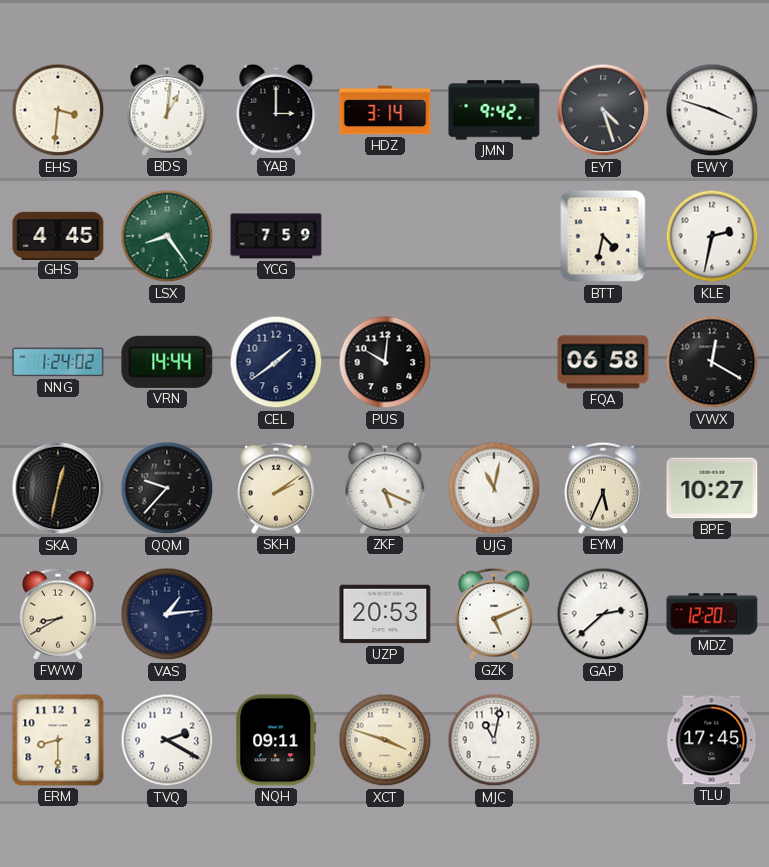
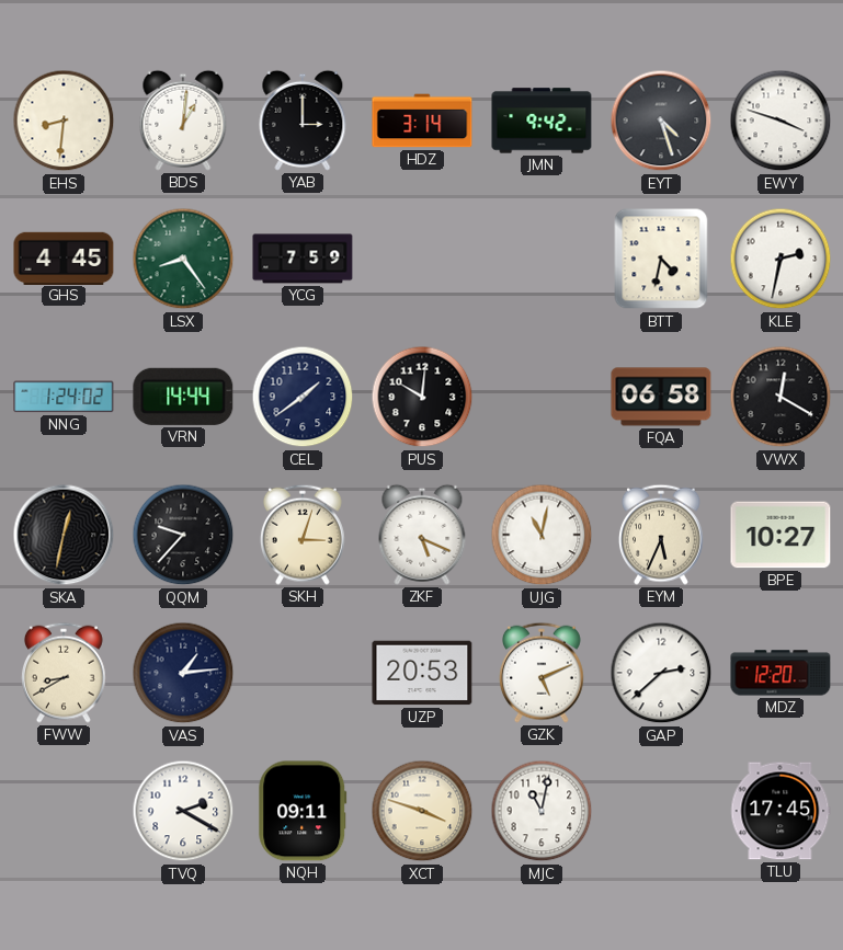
EHS: 3:31 -> 8:31 (64, 121)
SKH: 2:09 -> 3:03 (303, 535)
ERM: 8:30 -> none (58, 740)
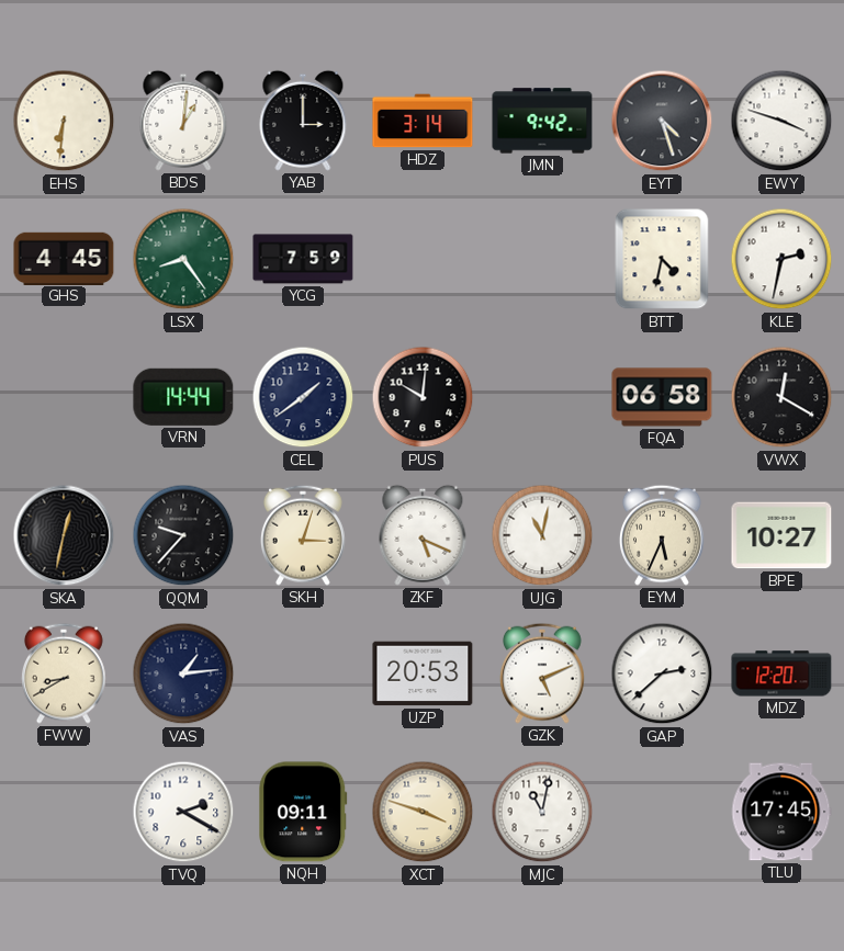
EHS: 8:31 -> 6:31 (64, 121)
NNG: 1:24 -> none (64, 397)
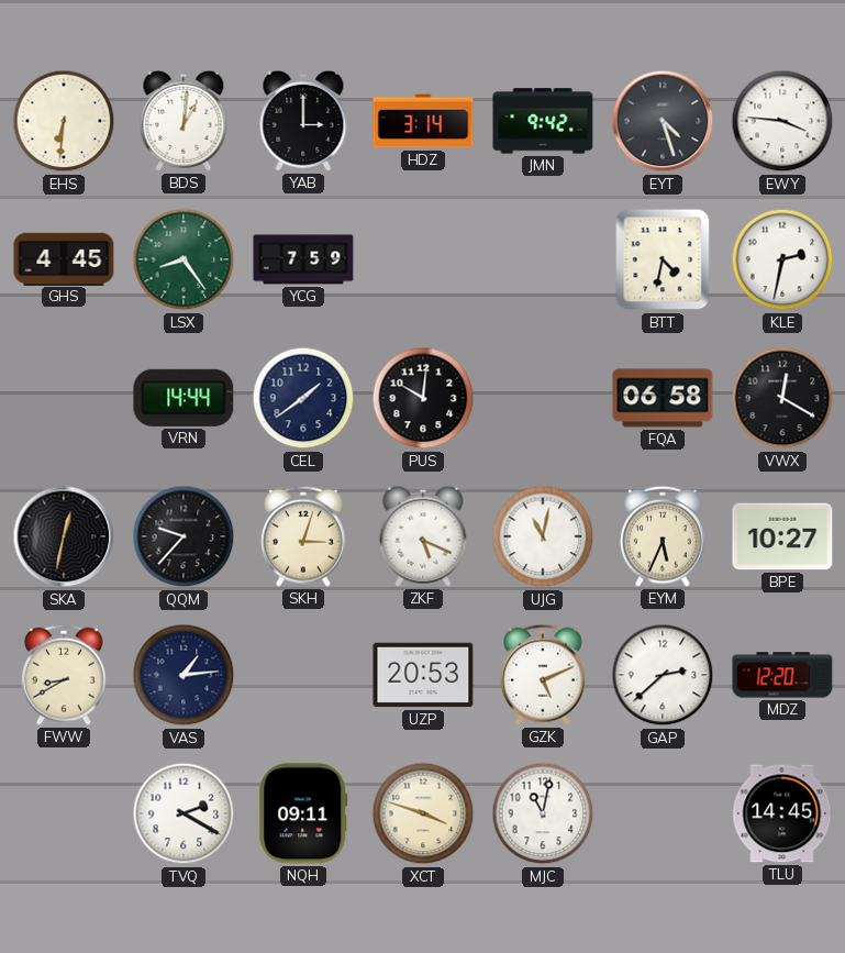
EWY: 3:48 -> 3:46 (782, 121)
TLU: 17:45 -> 14:45 (782, 813)
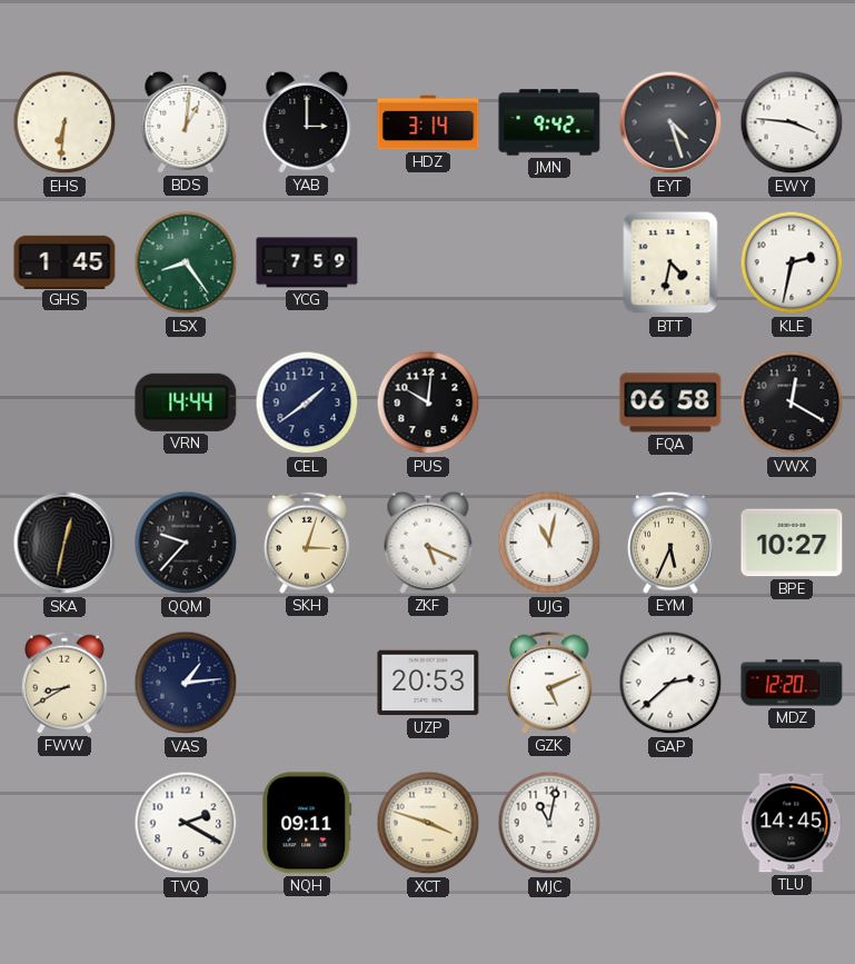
GHS: 4:45 -> 1:45 (64, 261)
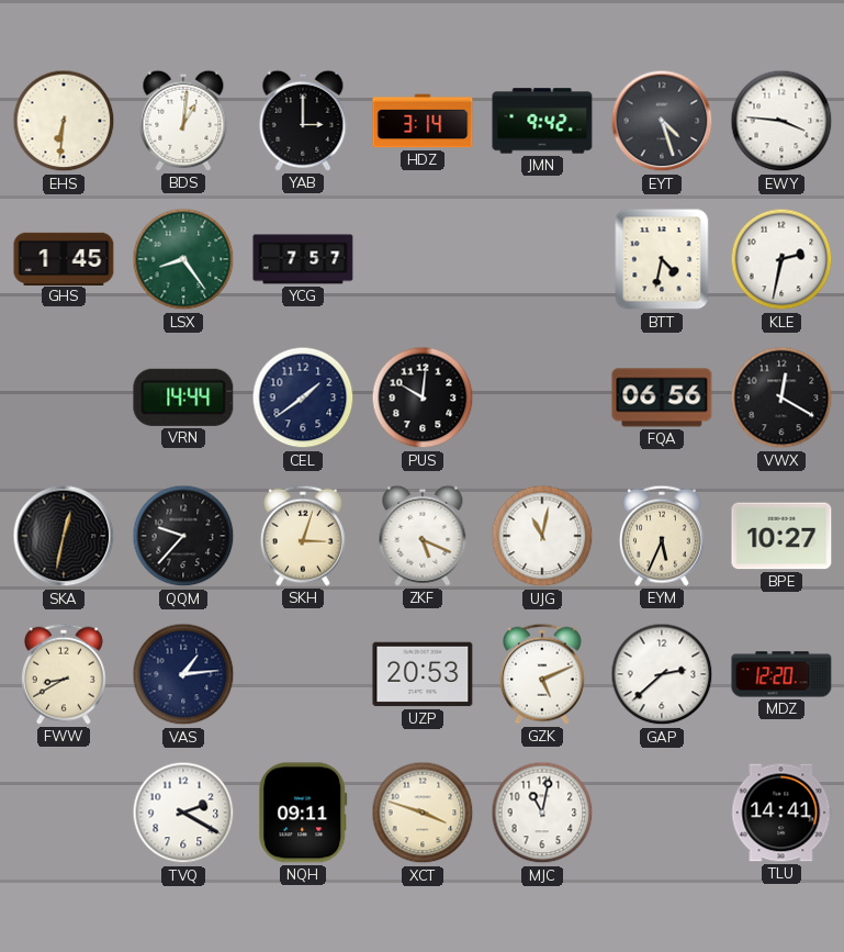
YCG: 7:59 -> 7:57 (303, 259)
FQA: 06:58 -> 06:56 (662, 397)
TLU: 14:45 -> 14:41 (781, 813)
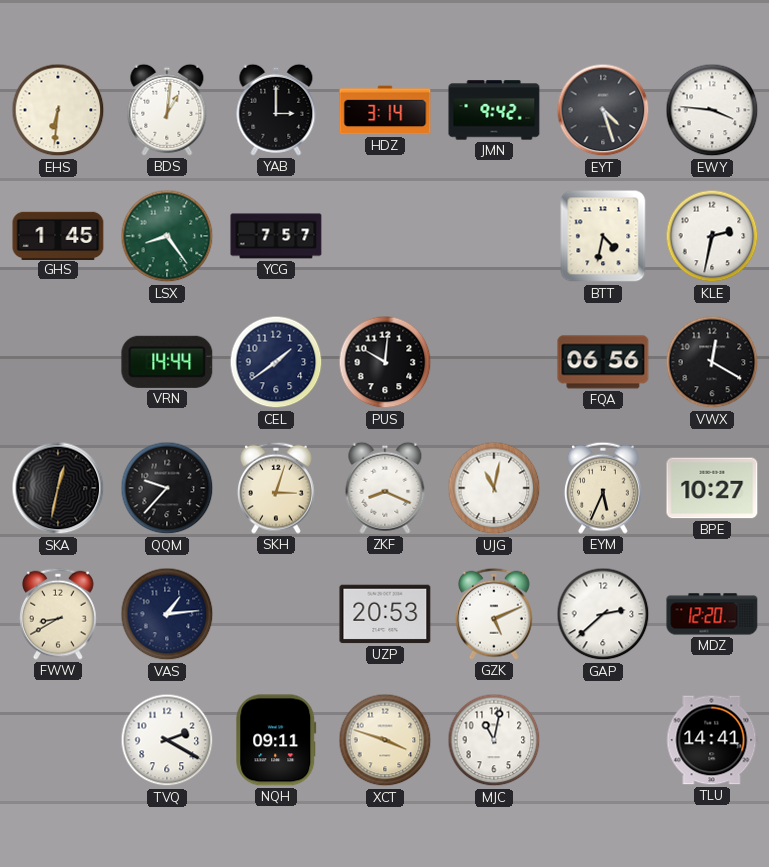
ZKF: 5:19 -> 8:19 (385, 488)
